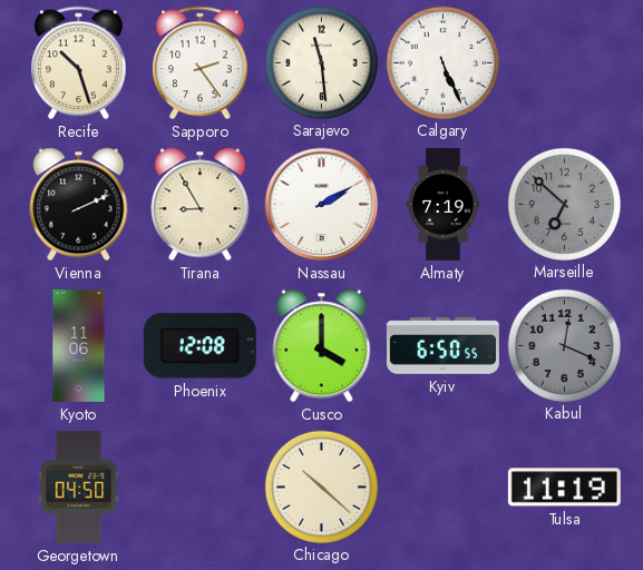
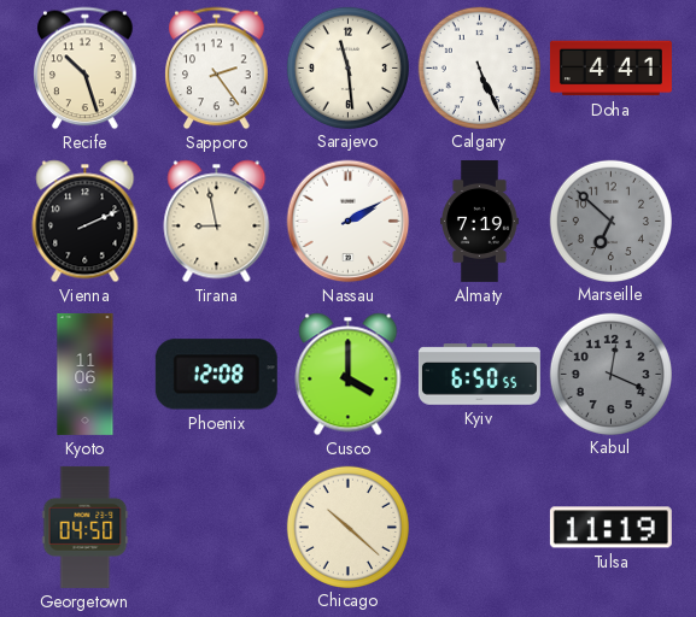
Doha: none -> 4:41 (610, 69)
Tirana: 8:55 -> 8:58 (217, 222)
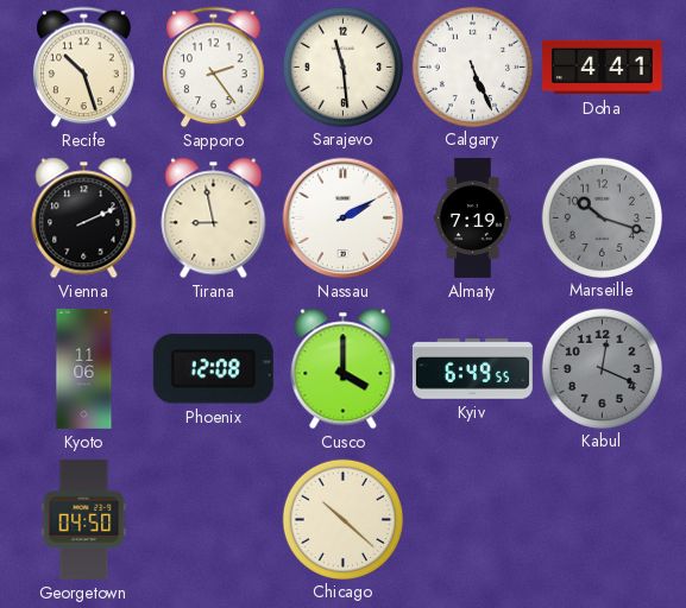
Marseille: 6:52 -> 10:18 (602, 217)
Kyiv: 6:50 -> 6:49 (472, 369)
Tulsa: 11:19 -> none (610, 528)
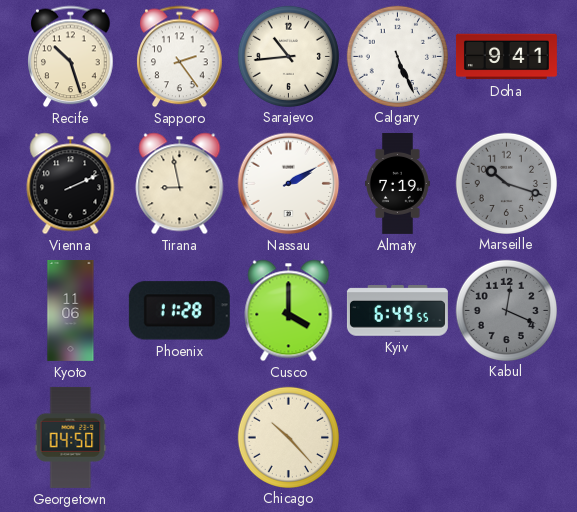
Sarajevo: 11:29 -> 10:44 (288, 56)
Doha: 4:41 -> 9:41 (506, 57)
Phoenix: 12:08 -> 11:28 (179, 311)
Chicago: 10:22 -> 10:23 (288, 437)
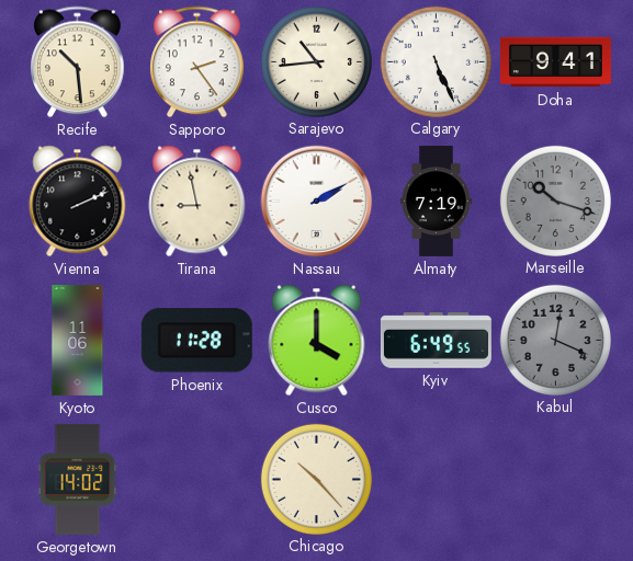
Recife: 10:27 -> 10:29 (78, 62)
Georgetown: 04:50 -> 14:02 (78, 479)
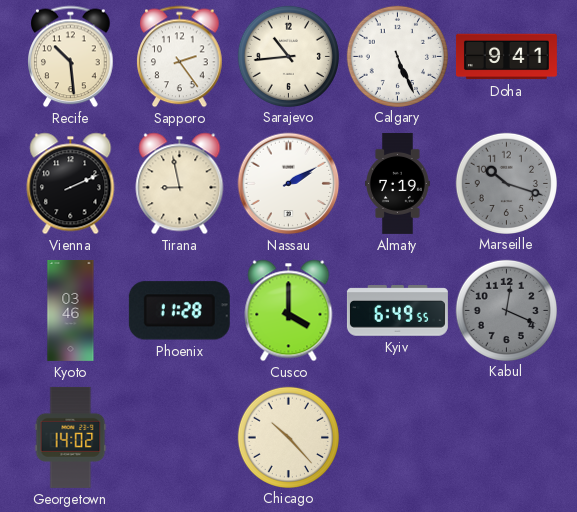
Kyoto: 11:06 -> 03:46 (71, 310)
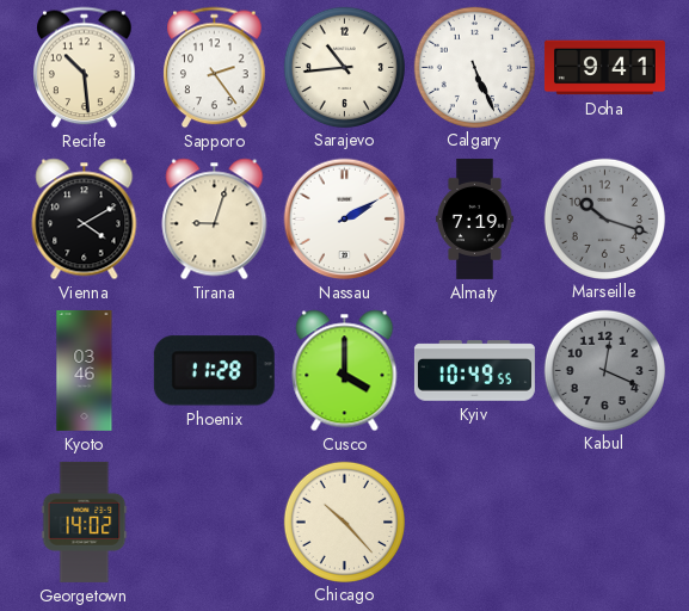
Vienna: 2:11 -> 4:10 (85, 220)
Tirana: 8:58 -> 9:03 (215, 220)
Kyiv: 6:49 -> 10:49 (474, 371)
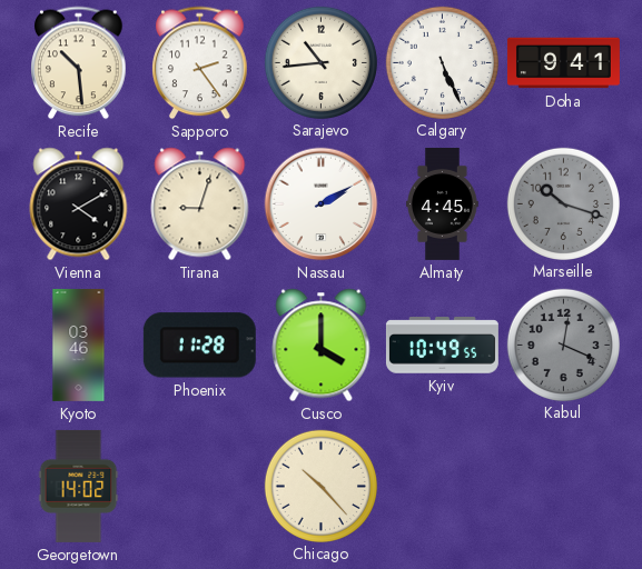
Almaty: 7:19 -> 4:45 (443, 203)
